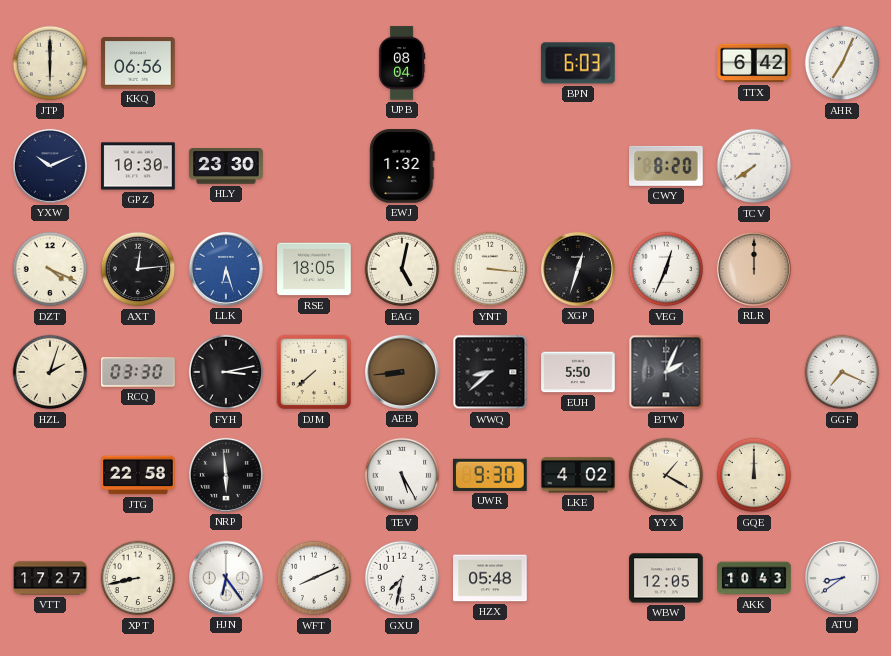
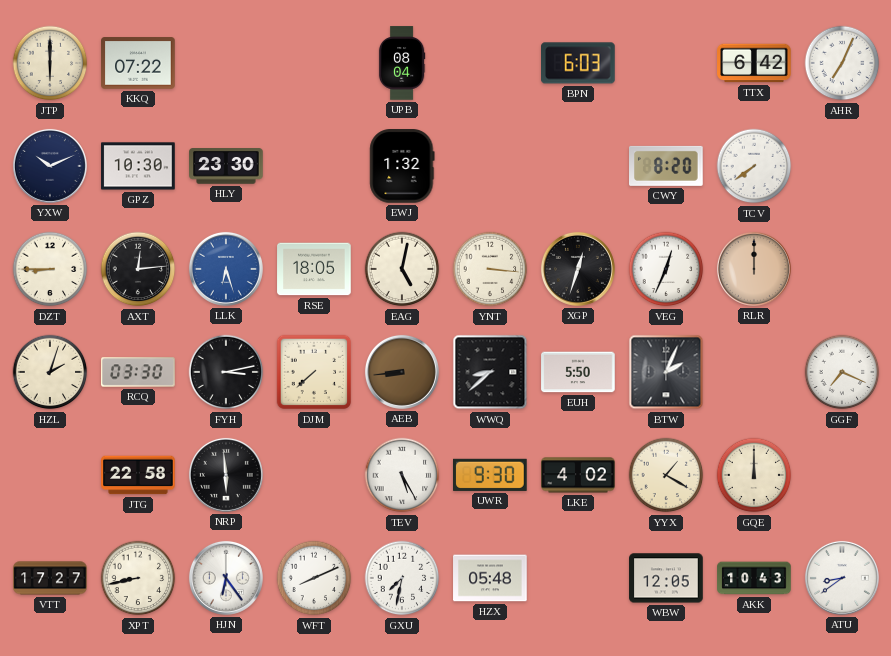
KKQ: 06:56 -> 07:22 (138, 63)
DZT: 4:19 -> 8:45 (50, 269)
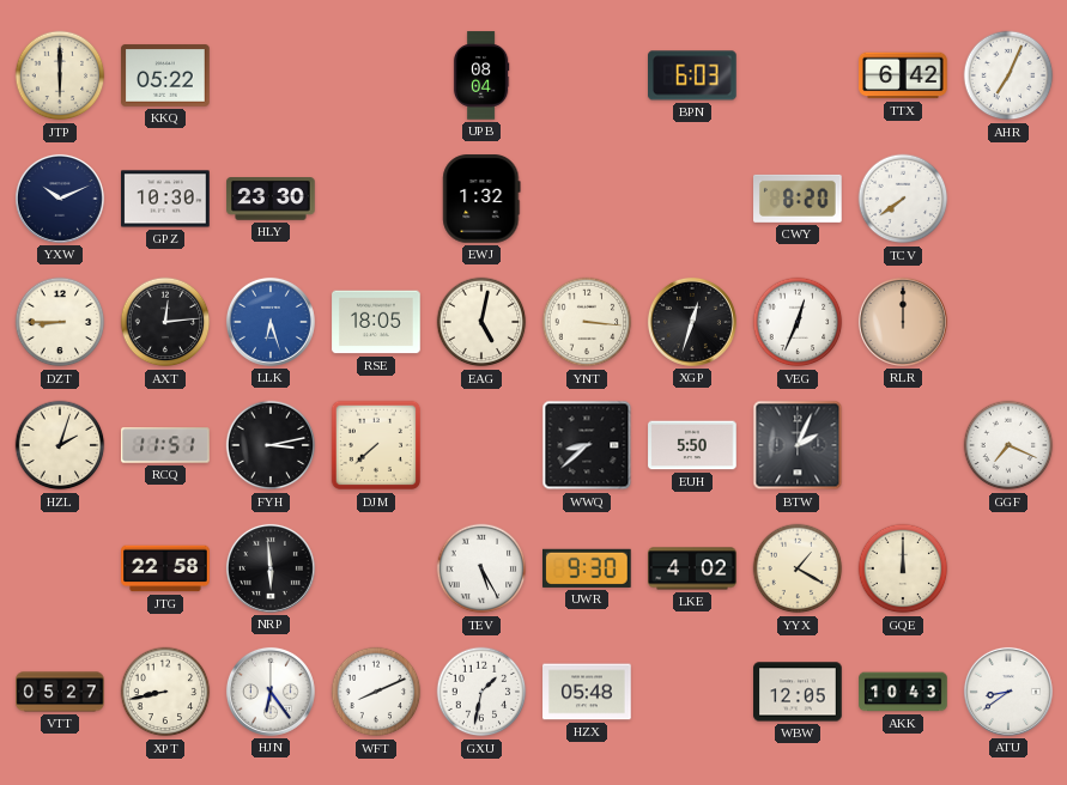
KKQ: 07:22 -> 05:22 (165, 75)
RCQ: 03:30 -> 11:51 (165, 445)
AEB: 8:44 -> none (402, 372)
VTT: 17:27 -> 05:27 (60, 692)
GXU: 7:32 -> 1:32 (481, 692)
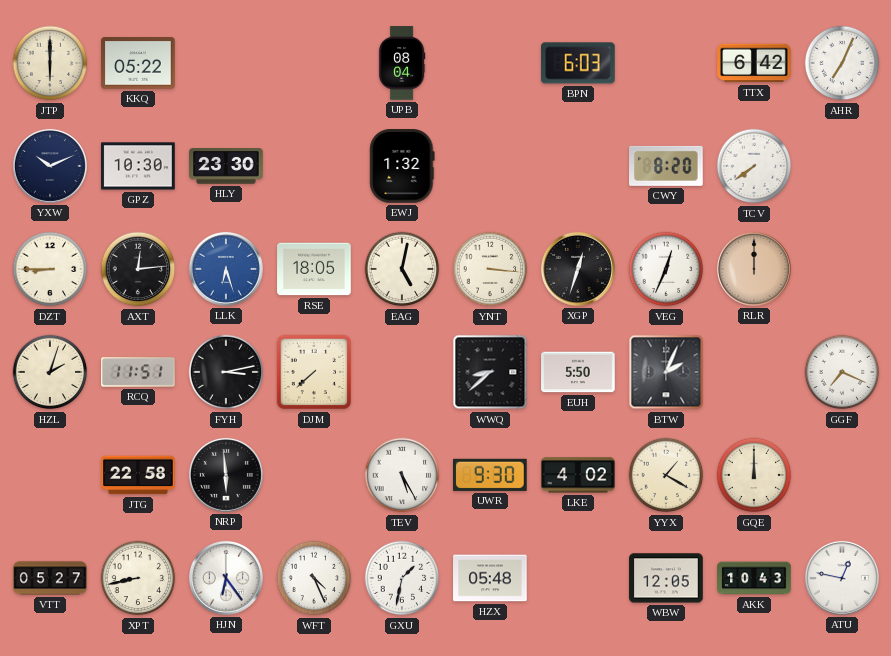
WFT: 8:11 -> 4:26 (314, 578)
ATU: 8:39 -> 12:47 (842, 578)
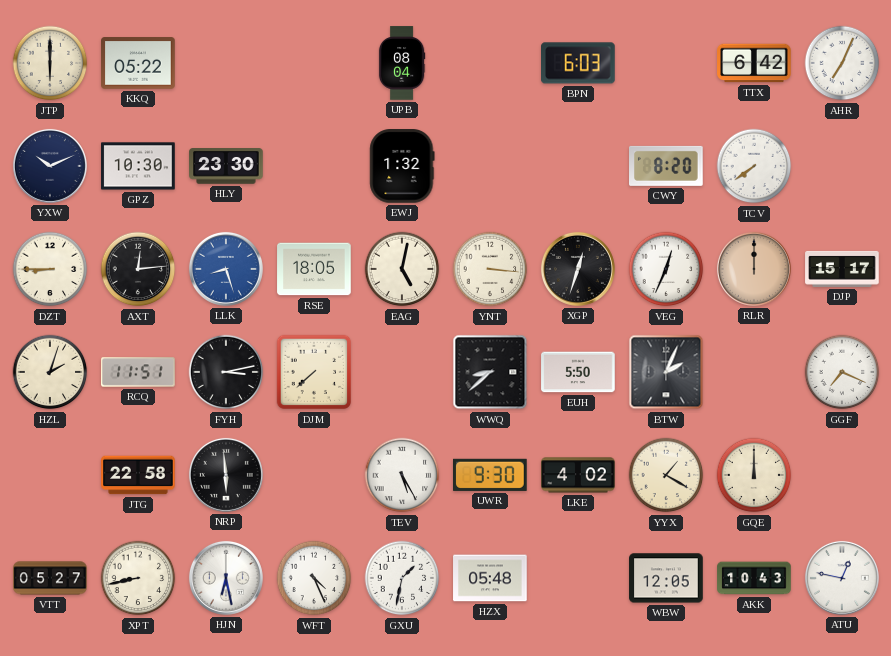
LLK: 6:27 -> 8:27 (226, 269)
DJP: none -> 15:17 (842, 269)
HJN: 6:24 -> 6:28 (226, 578)
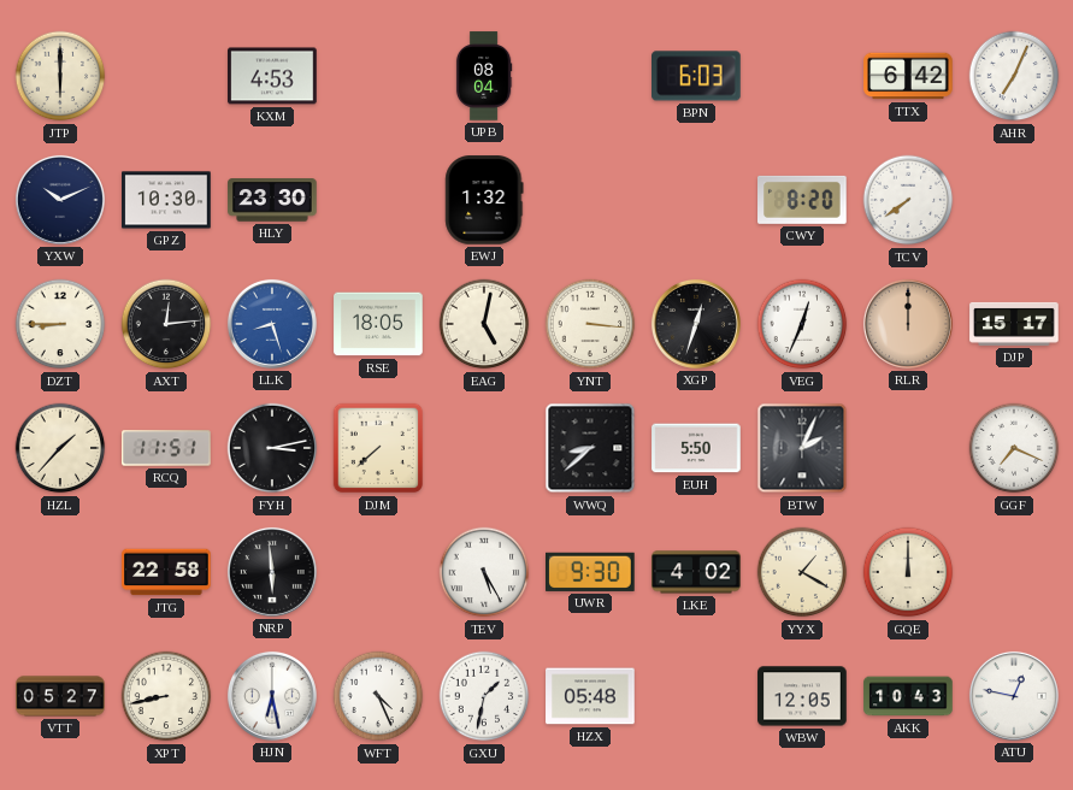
KKQ: 05:22 -> none (138, 63)
KXM: none -> 4:53 (272, 76)
HZL: 2:03 -> 1:37 (60, 448)
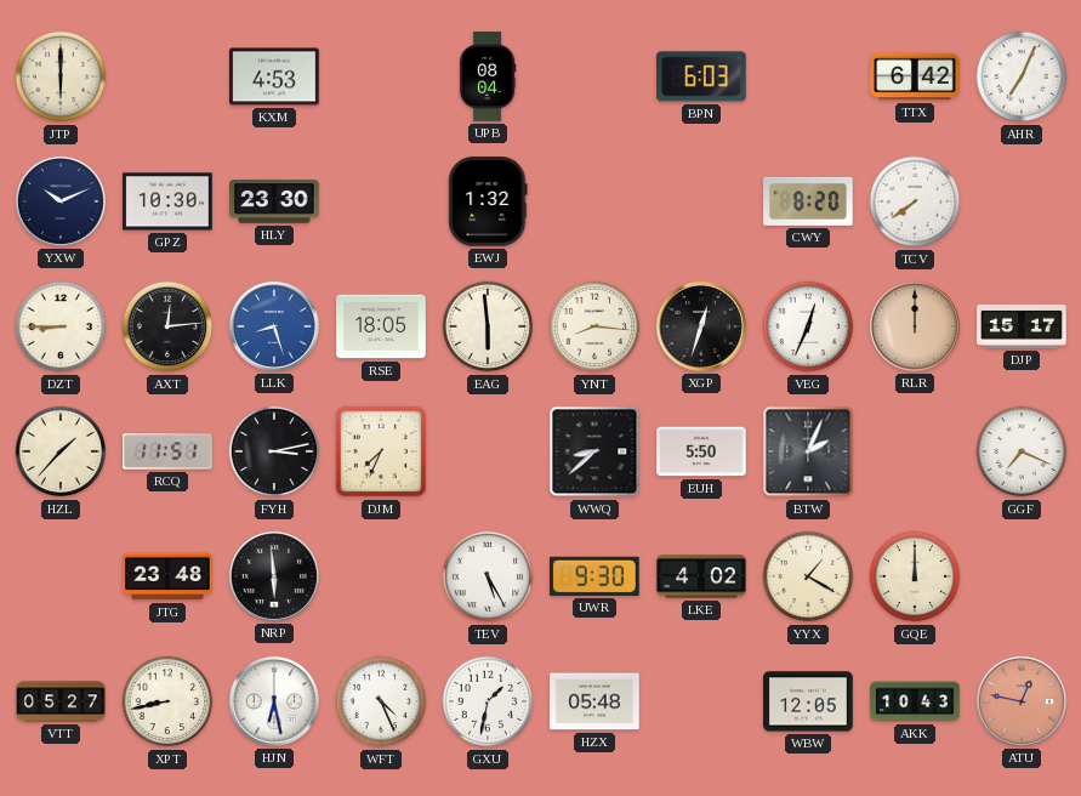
EAG: 5:02 -> 5:59 (488, 326)
YNT: 3:16 -> 8:16 (594, 326)
DJM: 7:38 -> 7:34 (381, 451)
JTG: 22:58 -> 23:48 (167, 576)
ATU dial: white -> salmon (1022, 701)
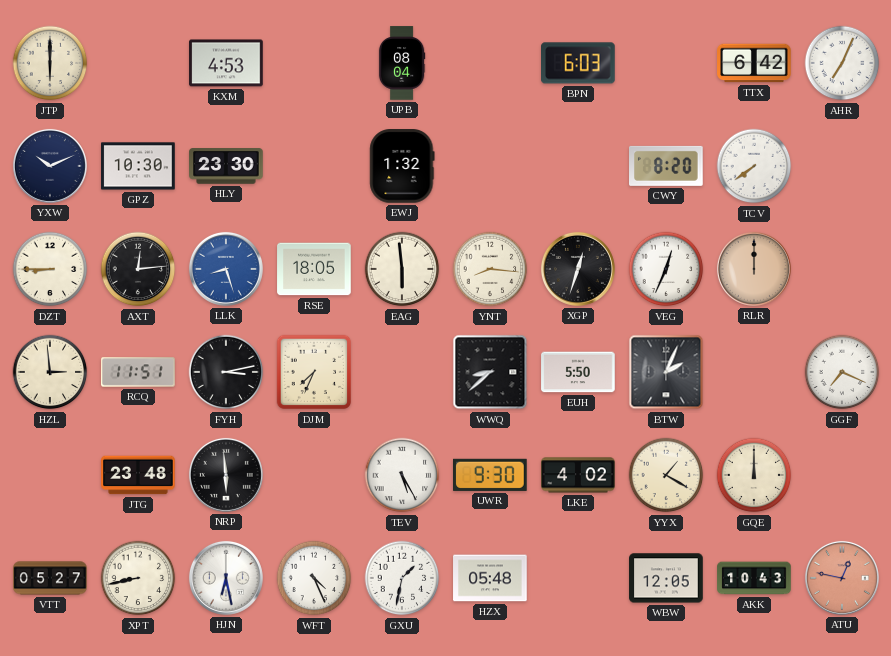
DJP: 15:17 -> none (1022, 326)
HZL: 1:37 -> 2:59 (50, 372)
